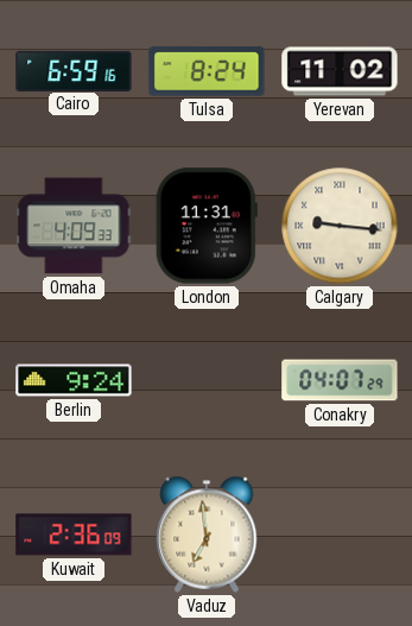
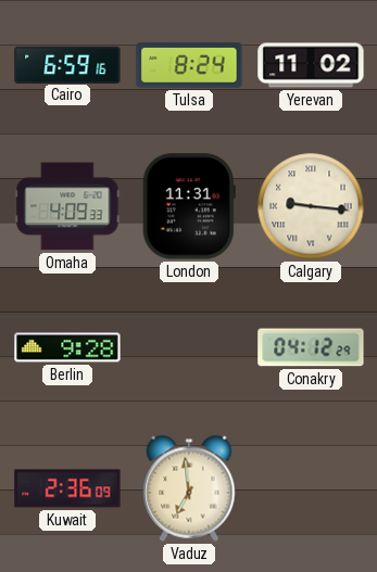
Berlin: 9:24 -> 9:28 (67, 347)
Conakry: 04:07 -> 04:12 (311, 347)
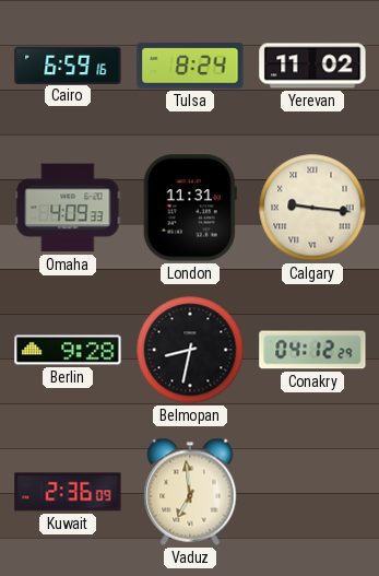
Belmopan: none -> 8:32 (190, 350)
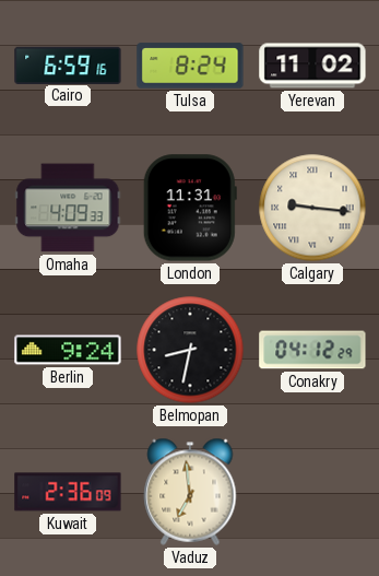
Berlin: 9:28 -> 9:24 (68, 350)
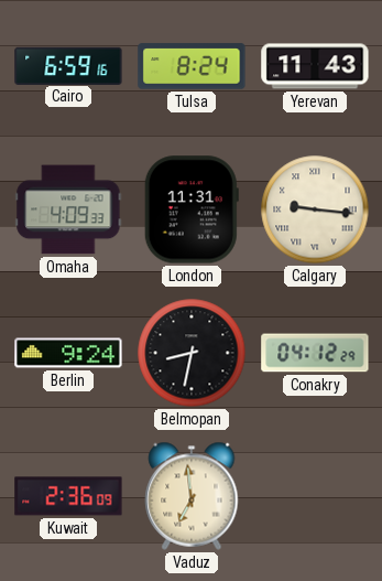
Yerevan: 11:02 -> 11:43 (315, 66)
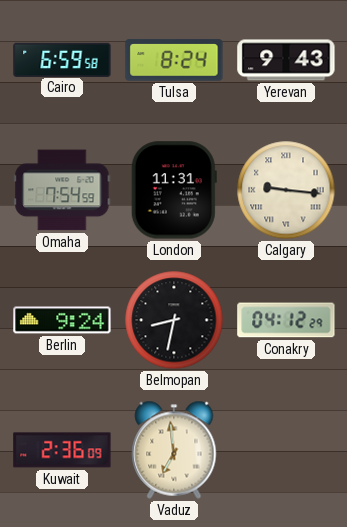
Cairo: 6:59:16 -> 6:59:58 (62, 59)
Yerevan: 11:43 -> 9:43 (286, 60)
Omaha: 4:09 -> 7:54 (62, 190)
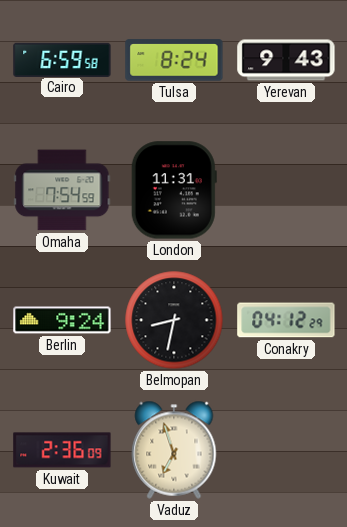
Calgary: 9:16 -> none (286, 190)
Vaduz: 6:59 -> 6:57 (174, 450)
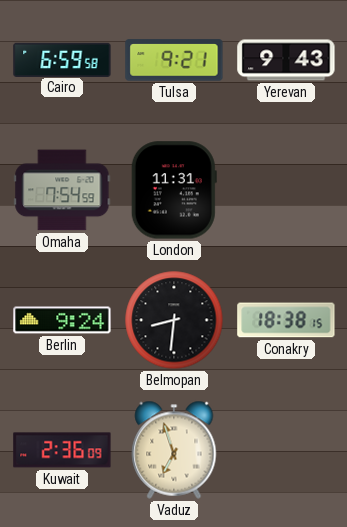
Tulsa: 8:24 -> 9:21 (174, 60)
Belmopan: 8:32 -> 8:31 (174, 320)
Conakry: 04:12 -> 18:38 (286, 320)
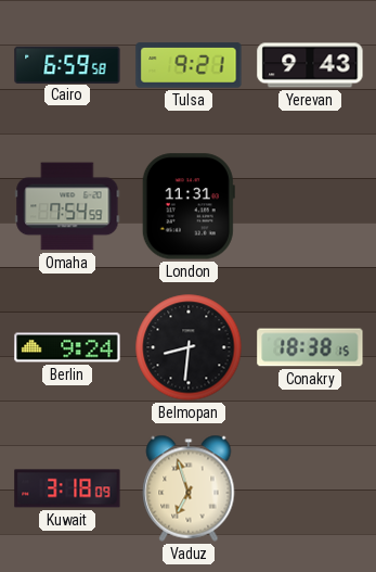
Kuwait: 2:36 -> 3:18 (67, 488)
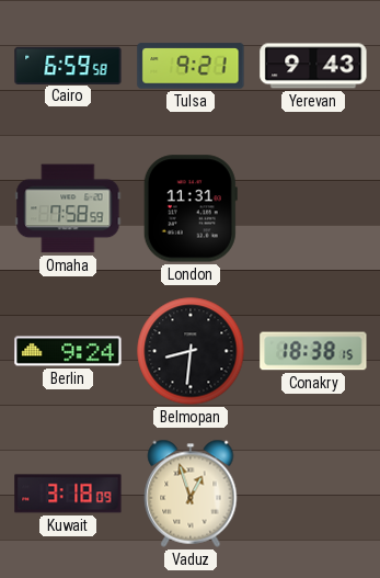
Omaha: 7:54 -> 7:58 (68, 208)
Vaduz: 6:57 -> 12:57 (191, 494)
